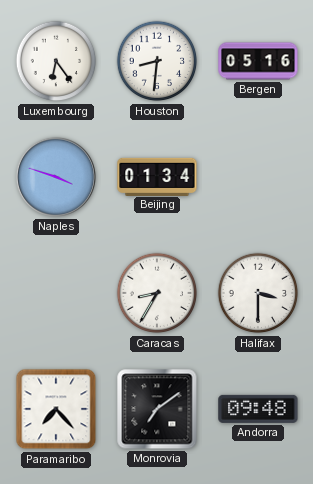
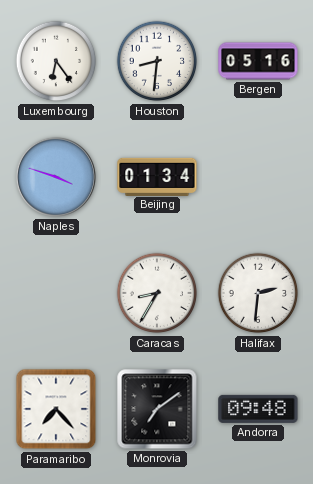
Halifax: 3:30 -> 2:31 (258, 293)
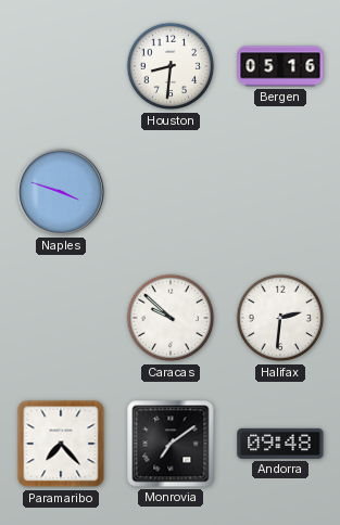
Luxembourg: 6:24 -> none (56, 61)
Beijing: 01:34 -> none (157, 176)
Caracas: 8:35 -> 9:52 (171, 318)
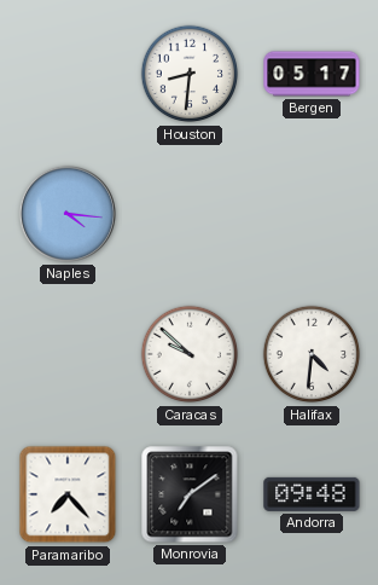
Bergen: 05:16 -> 05:17 (312, 74)
Naples: 3:48 -> 4:16 (68, 214)
Halifax: 2:31 -> 4:31 (312, 354)
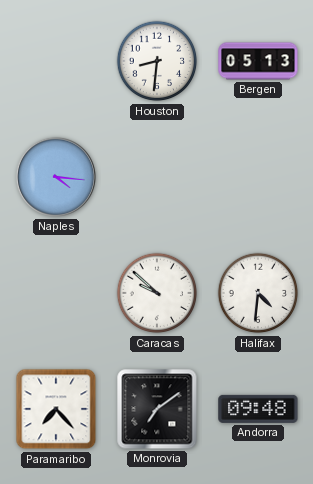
Bergen: 05:17 -> 05:13 (258, 61)
